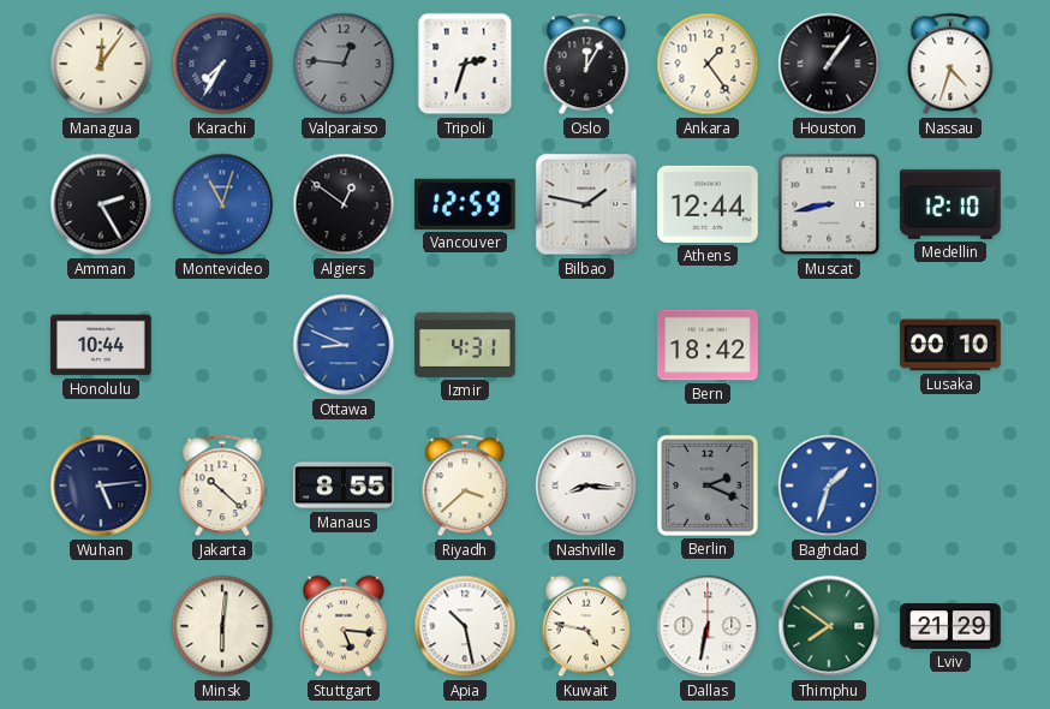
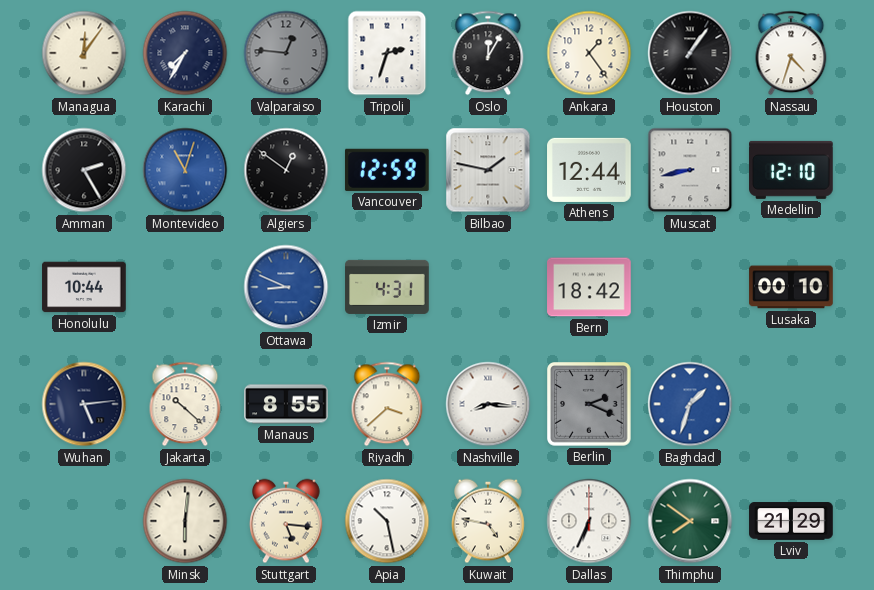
Dallas: 6:32 -> 6:34 (589, 521)
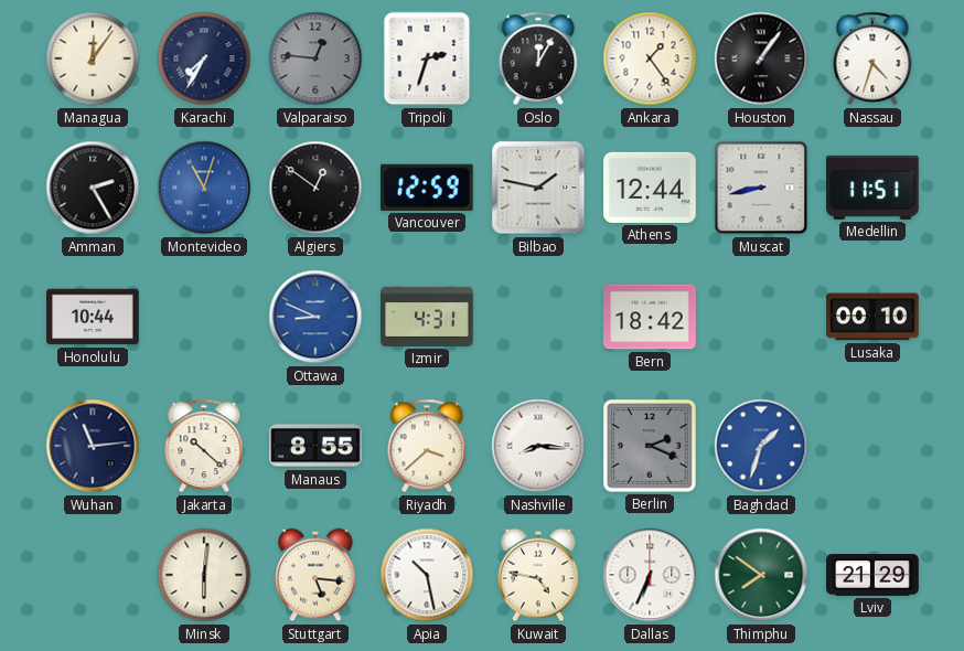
Medellin: 12:10 -> 11:51 (874, 188)
Wuhan: 5:14 -> 11:14 (93, 446)
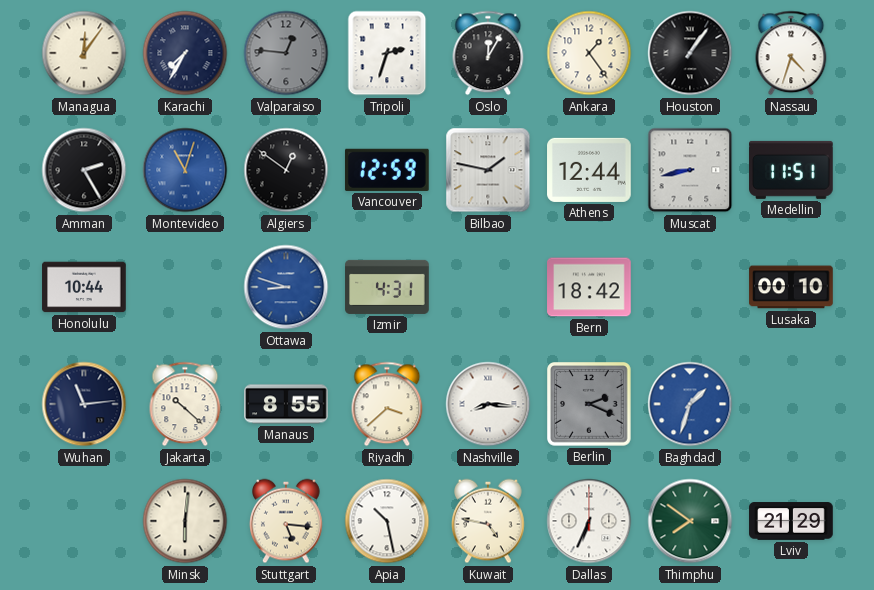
Ottawa: 8:49 -> 8:48 (286, 287)
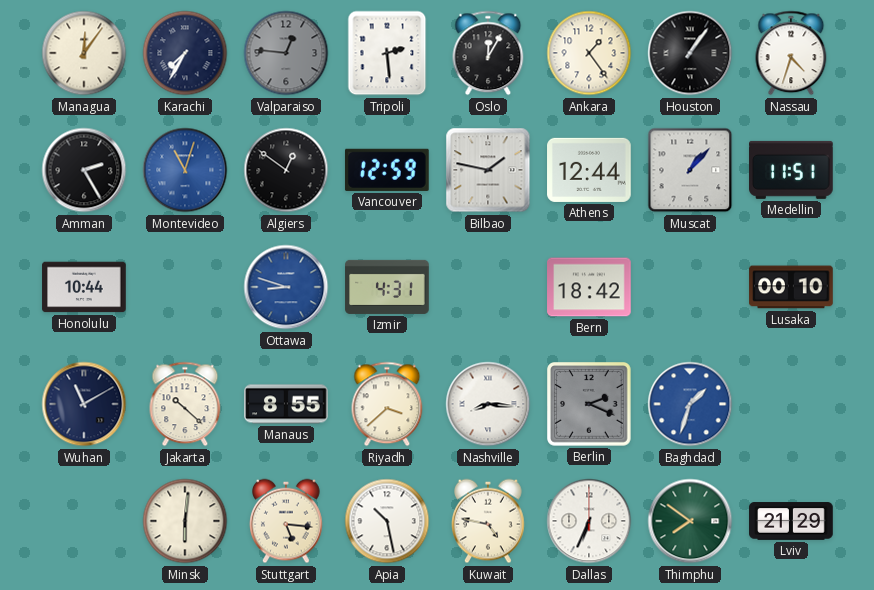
Tripoli: 2:33 -> 2:29 (387, 53)
Muscat: 8:43 -> 1:07 (690, 170)
Wuhan: 11:14 -> 11:10 (84, 404)
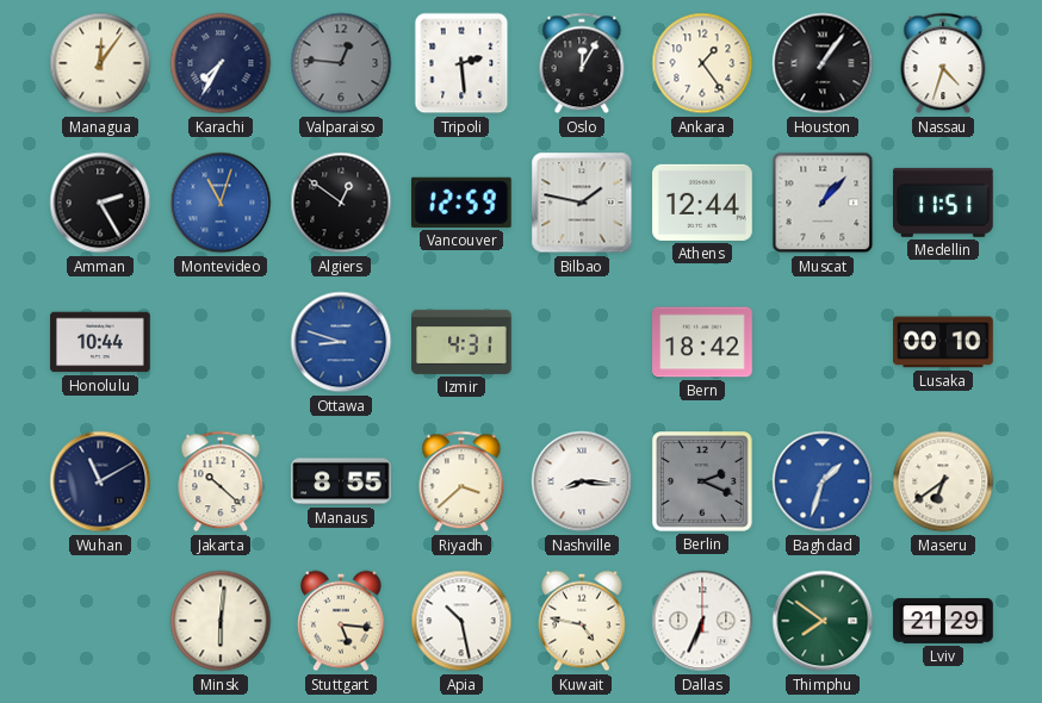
Maseru: none -> 6:39 (943, 481)
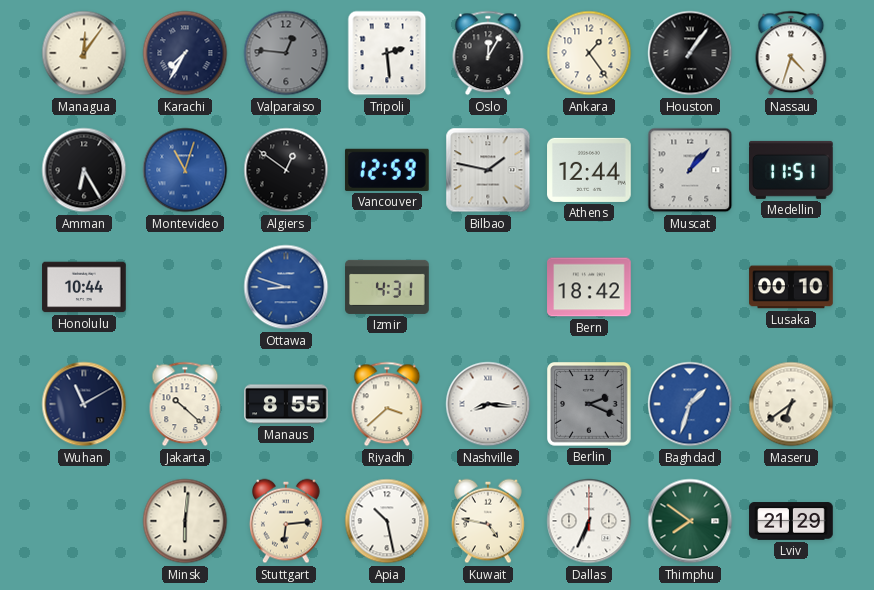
Amman: 2:25 -> 6:25 (84, 170)
Stuttgart: 5:16 -> 6:14 (287, 521)
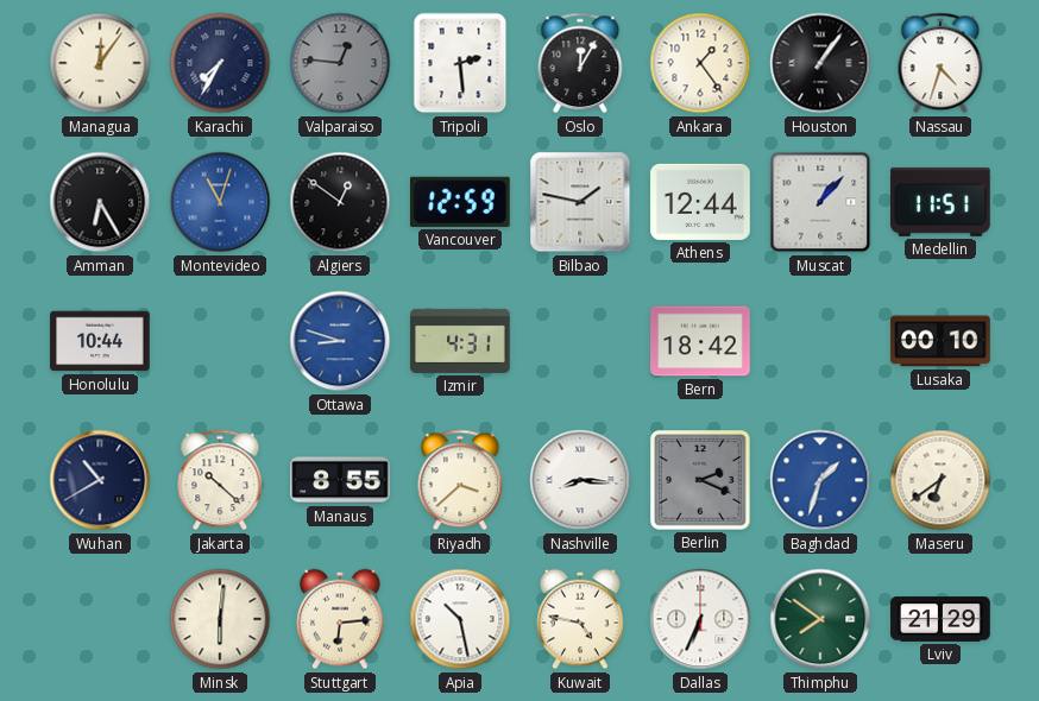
Wuhan: 11:10 -> 10:40 (100, 480)
